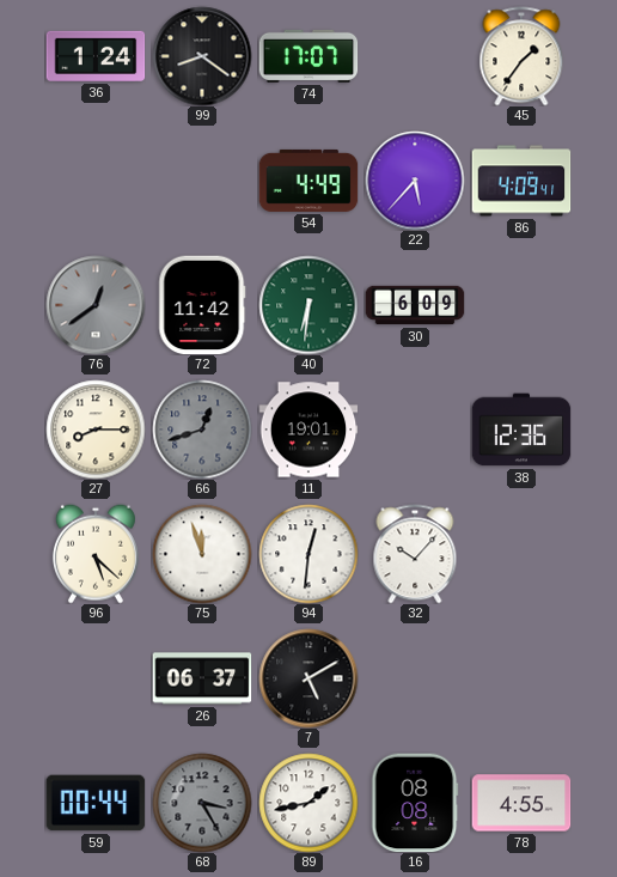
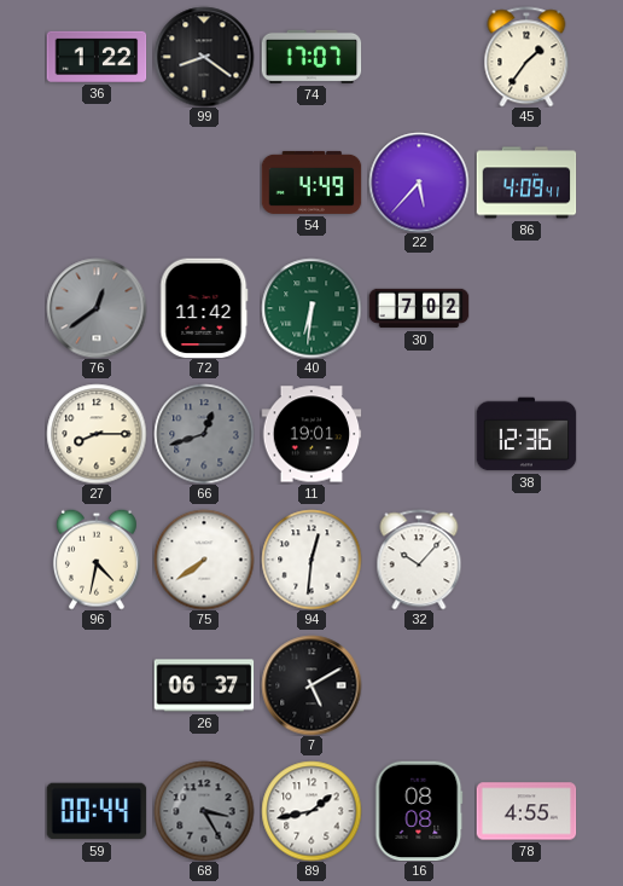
36: 1:24 -> 1:22 (97, 57)
30: 6:09 -> 7:02 (419, 308)
96: 5:22 -> 4:32 (97, 560)
75: 11:57 -> 7:39 (204, 560)
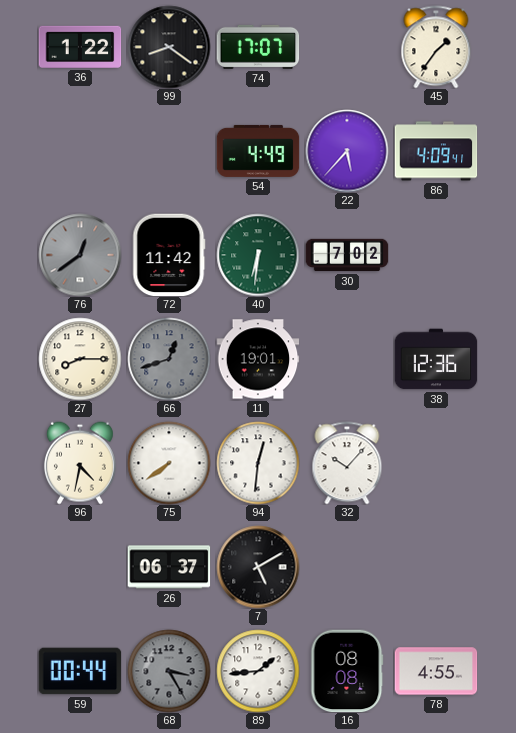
89: 1:43 -> 1:44 (258, 671)
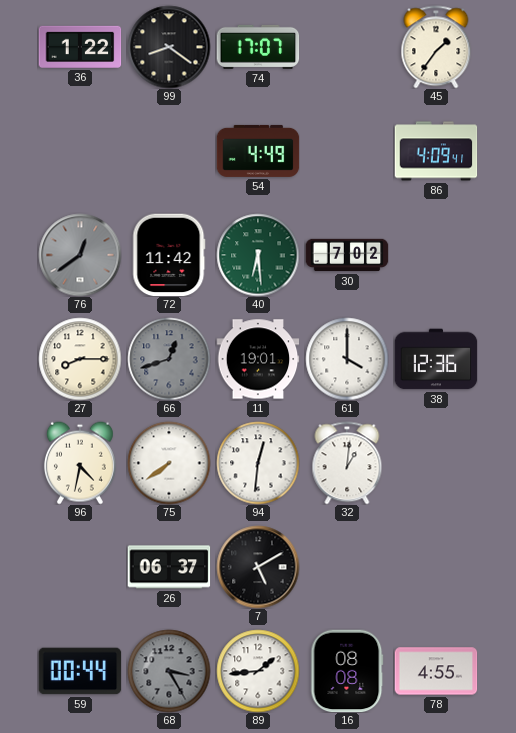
22: 5:37 -> none (347, 151)
40: 6:31 -> 6:29 (258, 255)
61: none -> 4:00 (347, 359)
32: 10:07 -> 1:01 (347, 463)
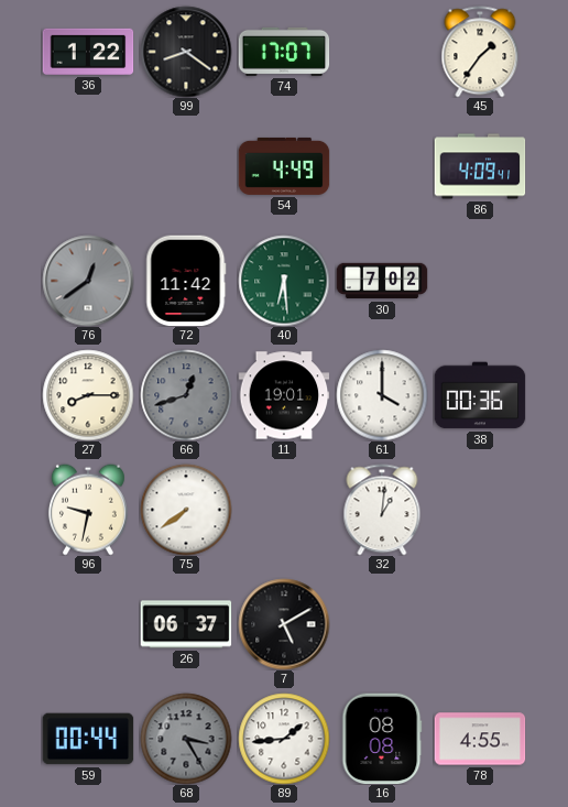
38: 12:36 -> 00:36 (480, 395)
96: 4:32 -> 9:32 (88, 510)
94: 12:31 -> none (258, 463)
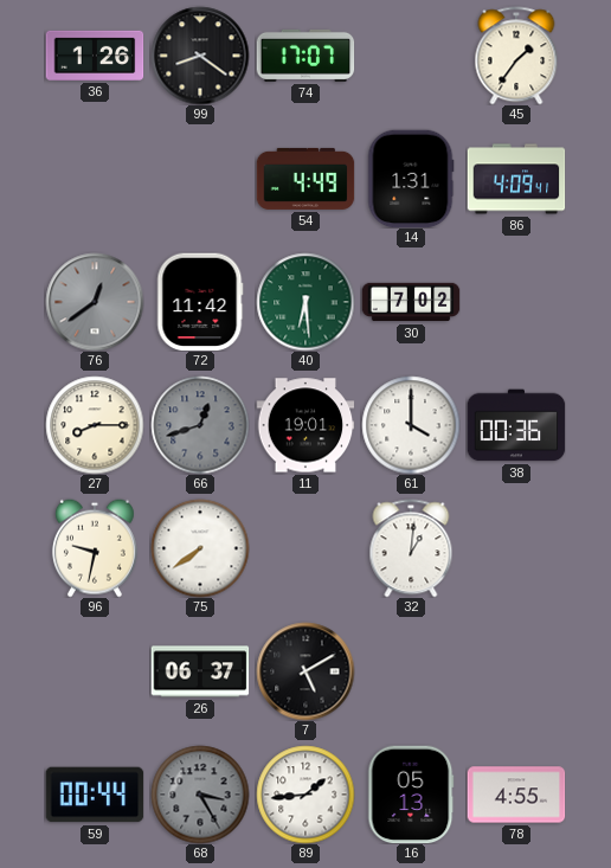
36: 1:22 -> 1:26 (95, 56)
14: none -> 1:31 (411, 179)
16: 08:08 -> 05:13 (411, 795)
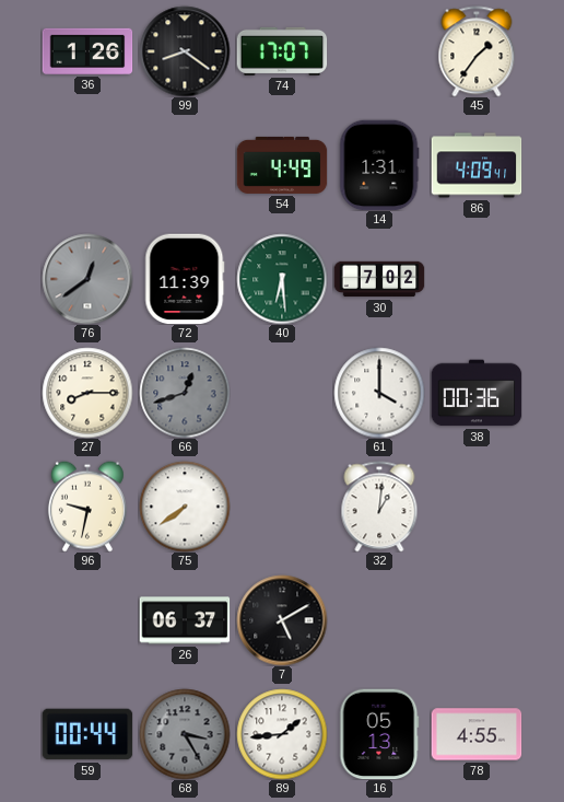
72: 11:42 -> 11:39 (185, 279)
11: 19:01 -> none (305, 425)
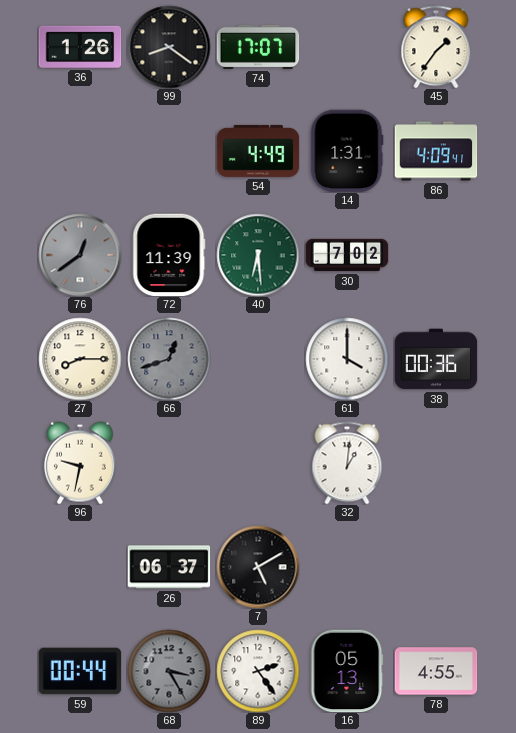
75: 7:39 -> none (185, 507)
89: 1:44 -> 2:24 (258, 671)
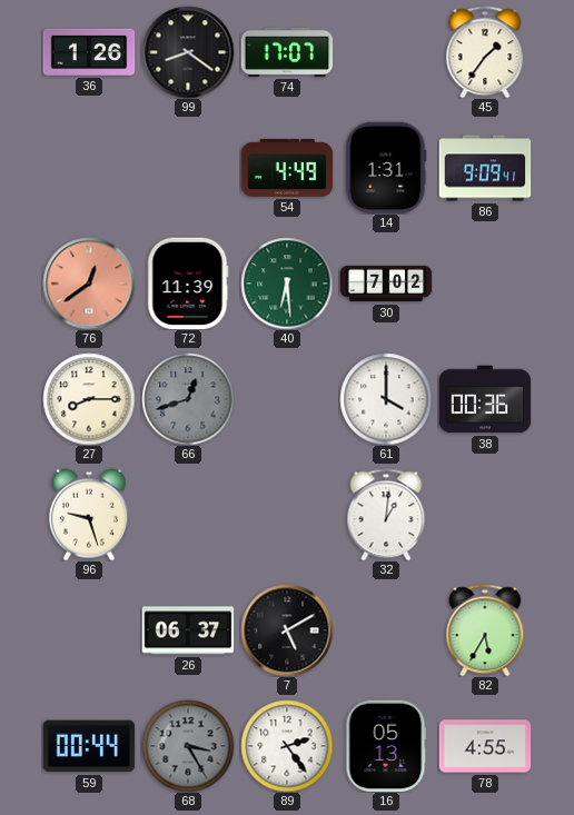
86: 4:09 -> 9:09 (485, 168)
76 dial: grey -> salmon (89, 284)
96: 9:32 -> 9:27 (89, 515)
82: none -> 5:35 (485, 630)
